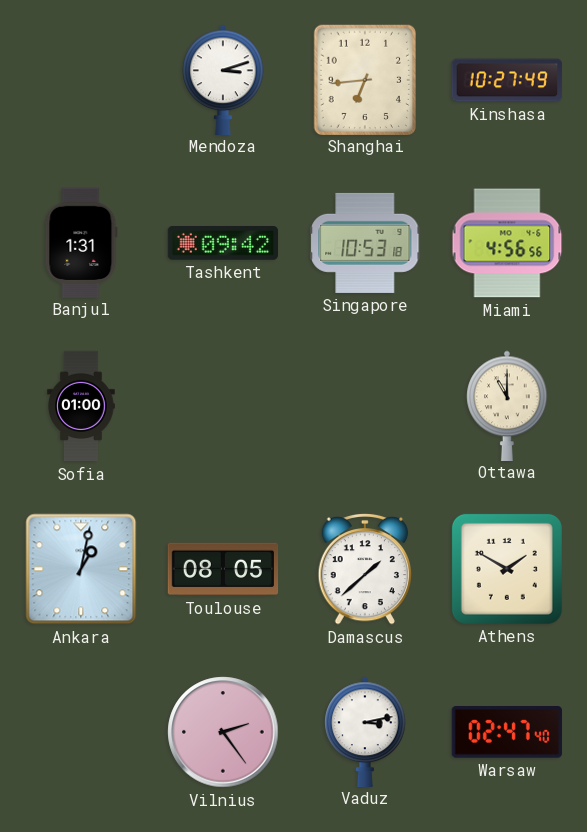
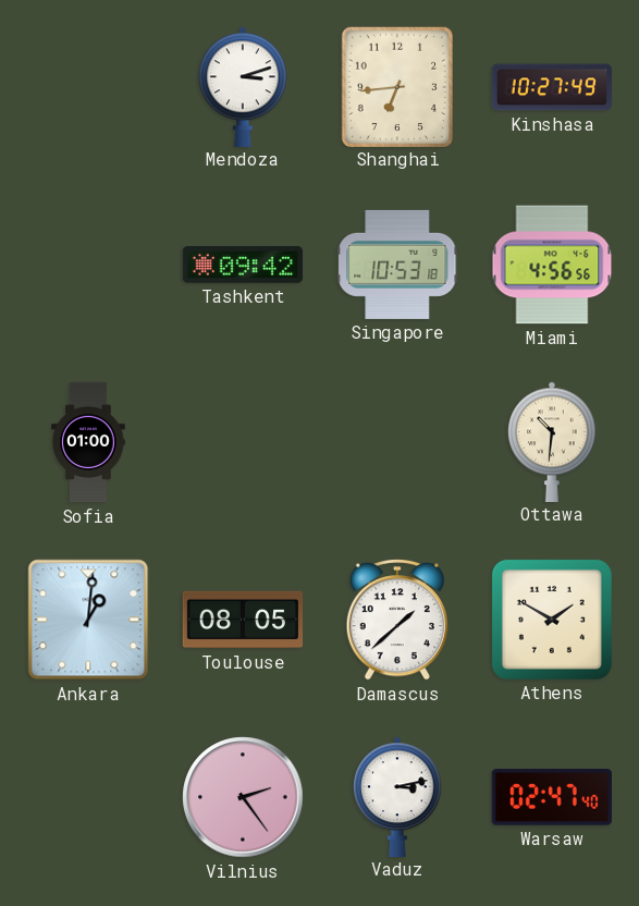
Banjul: 1:31 -> none (81, 242)
Ottawa: 11:00 -> 10:31 (552, 441)
Ankara: 1:02 -> 1:01 (88, 620)
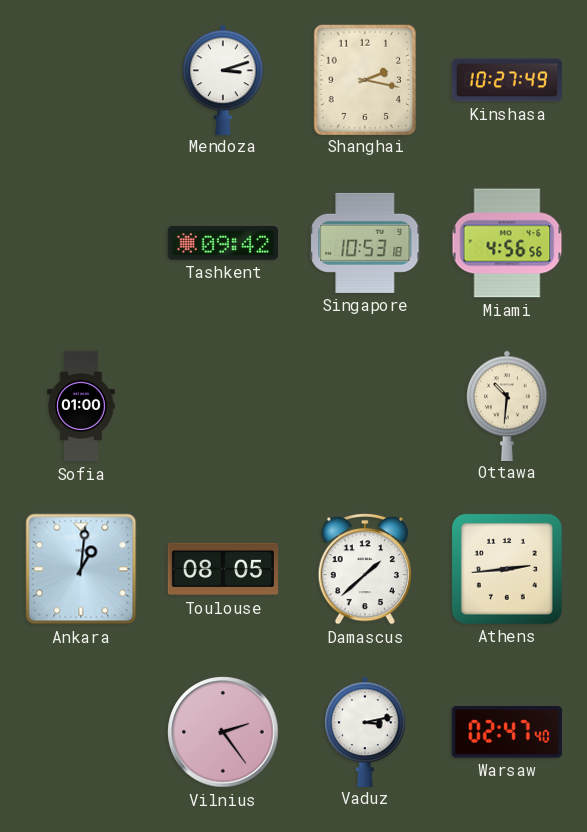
Shanghai: 6:44 -> 2:17 (364, 79)
Athens: 1:50 -> 2:44 (507, 569)
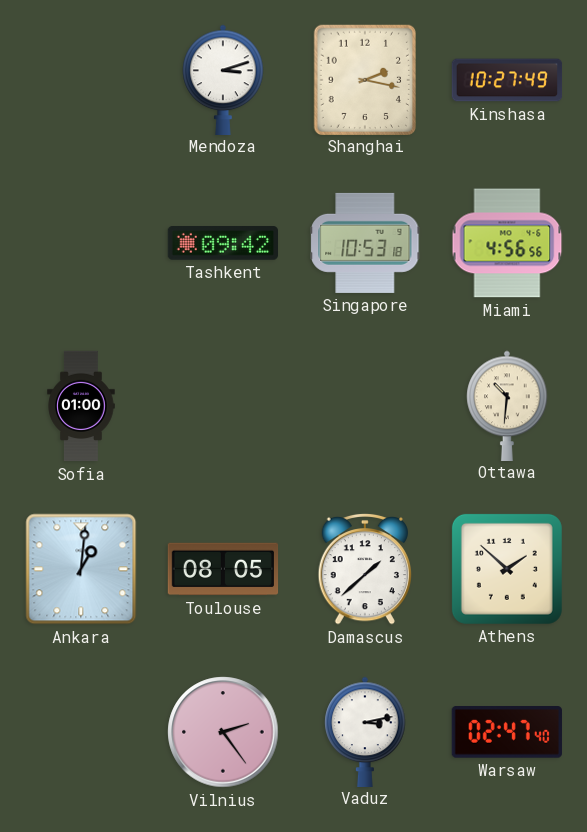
Athens: 2:44 -> 1:52 (507, 569)
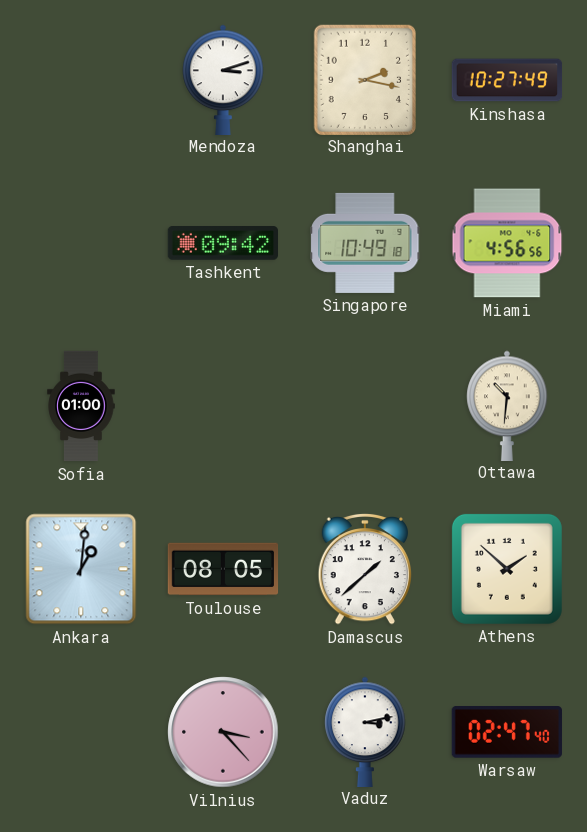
Singapore: 10:53 -> 10:49 (365, 243)
Vilnius: 2:24 -> 3:23 (223, 732)
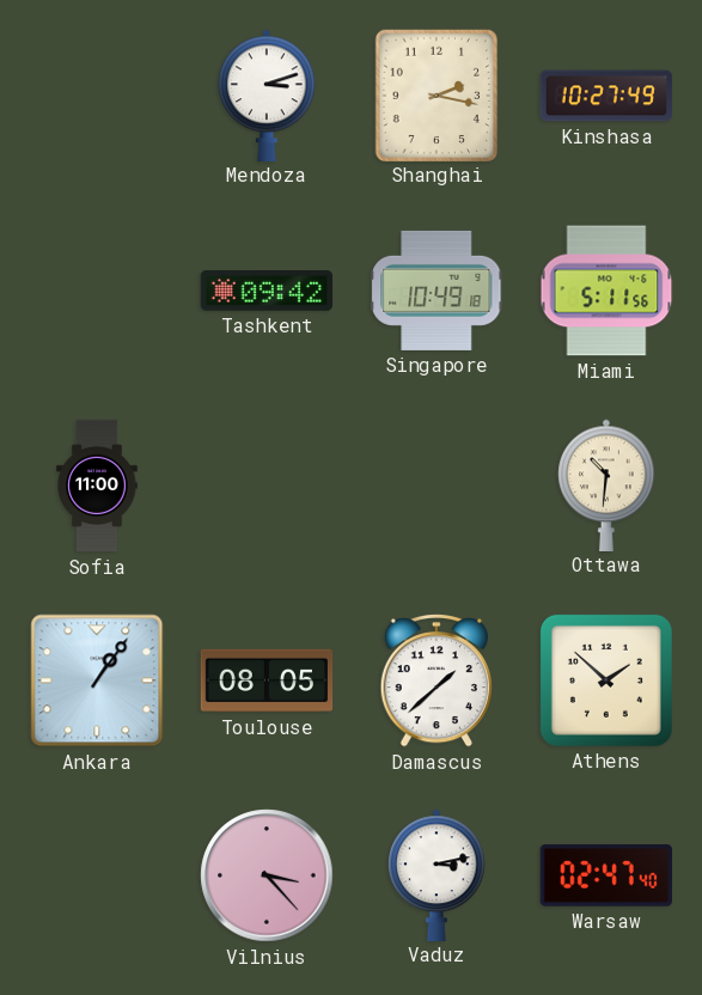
Miami: 4:56 -> 5:11 (606, 291)
Sofia: 01:00 -> 11:00 (97, 486)
Ankara: 1:01 -> 1:06 (97, 680)
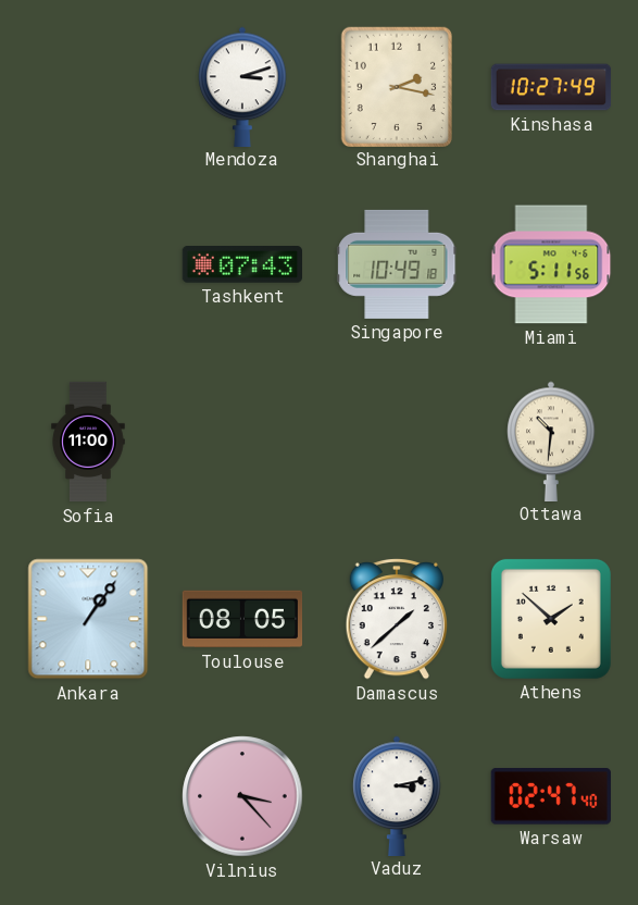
Tashkent: 09:42 -> 07:43 (241, 264)
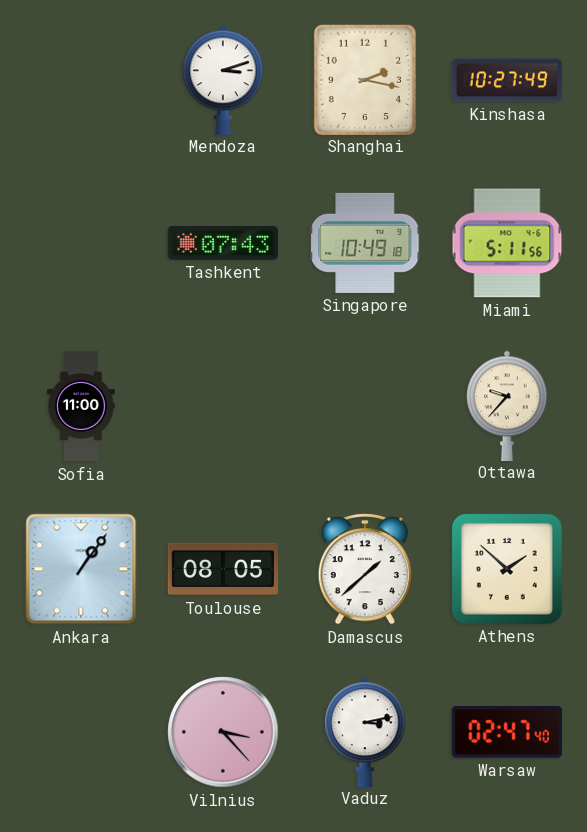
Ottawa: 10:31 -> 9:37 (507, 405)
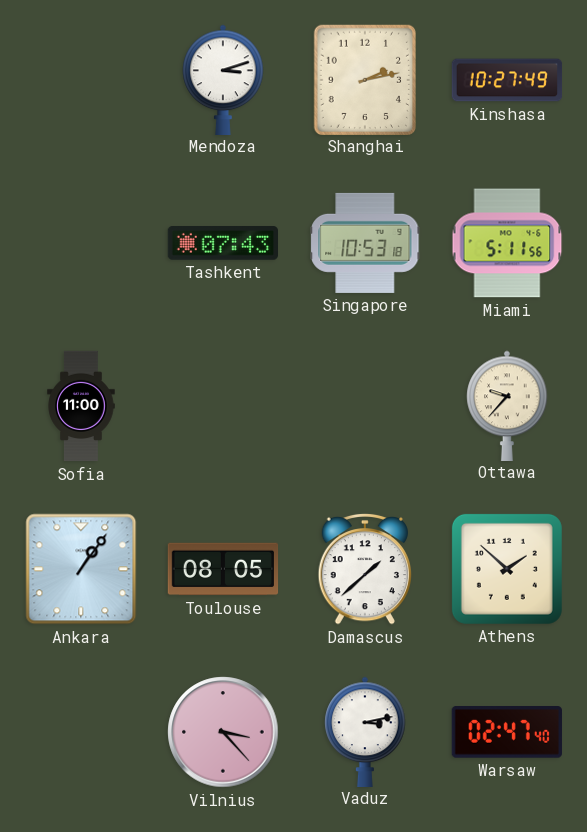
Shanghai: 2:17 -> 2:13 (364, 79)
Singapore: 10:49 -> 10:53 (365, 243)
